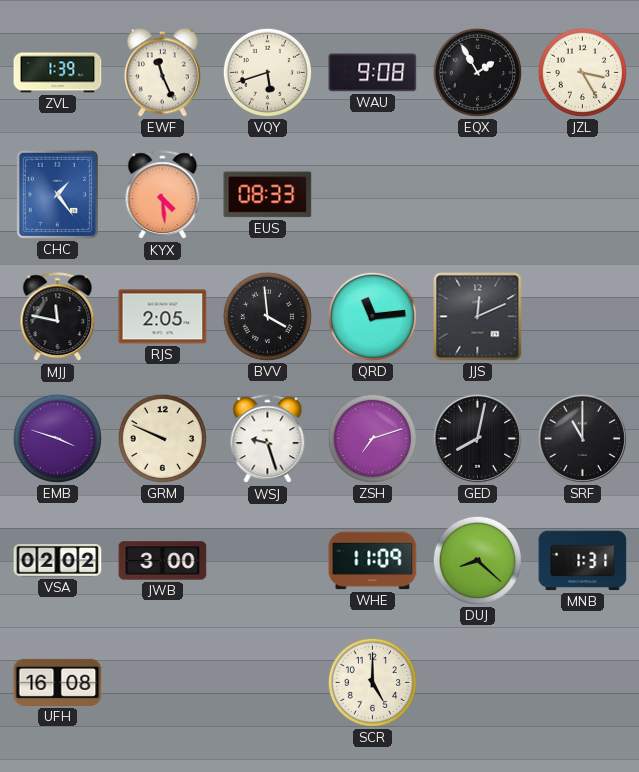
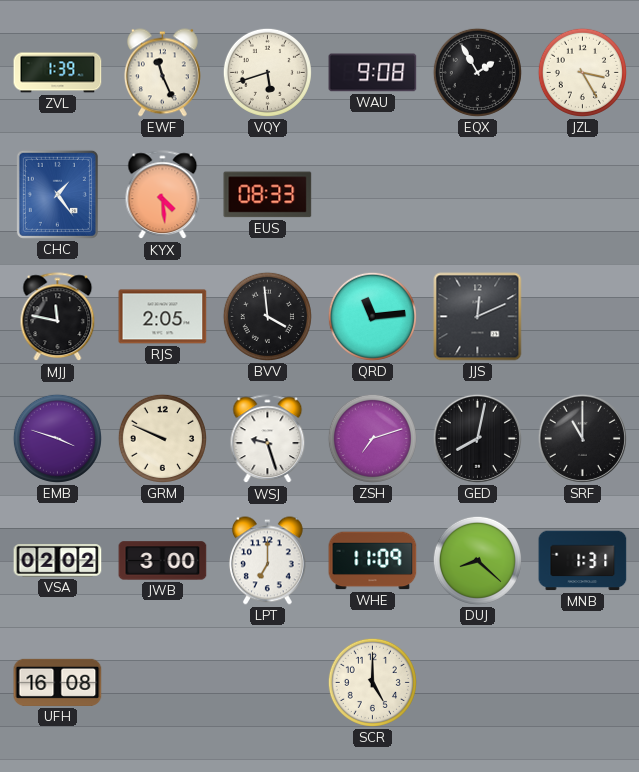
LPT: none -> 7:00 (267, 561)
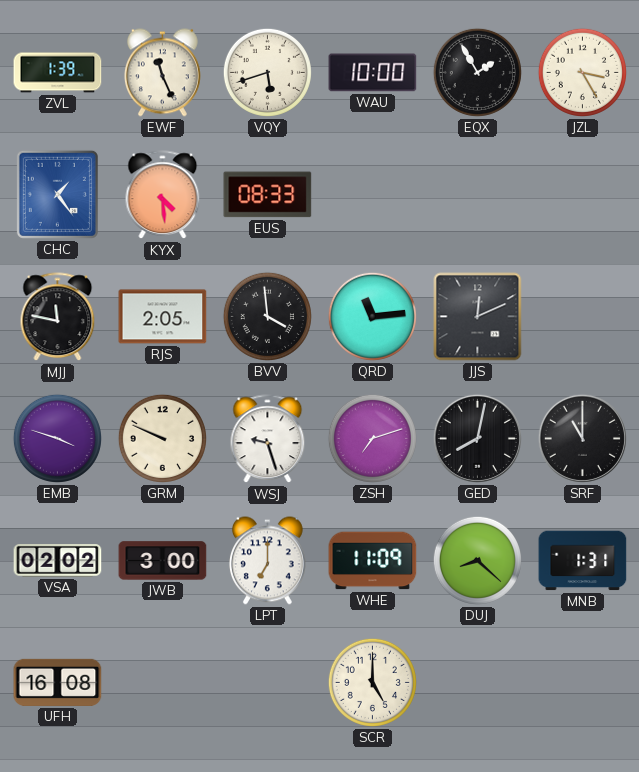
WAU: 9:08 -> 10:00 (373, 73)
